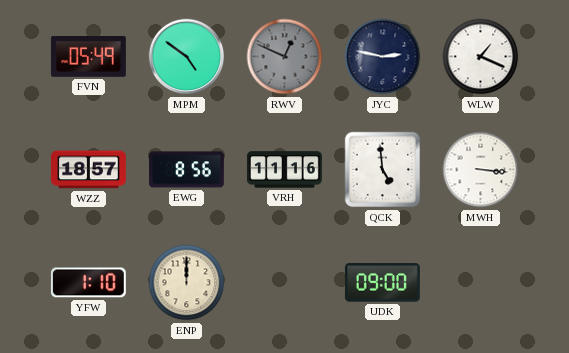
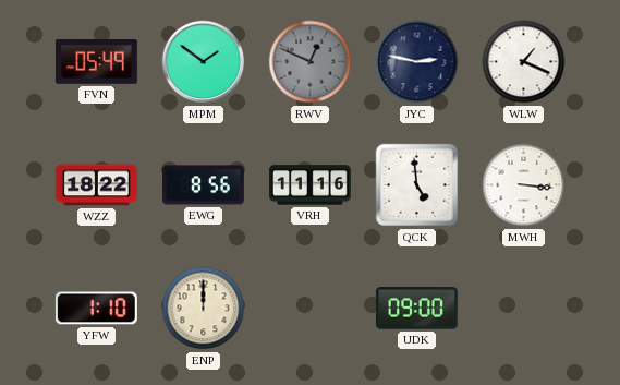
MPM: 4:51 -> 1:51 (204, 62)
WZZ: 18:57 -> 18:22 (96, 185)
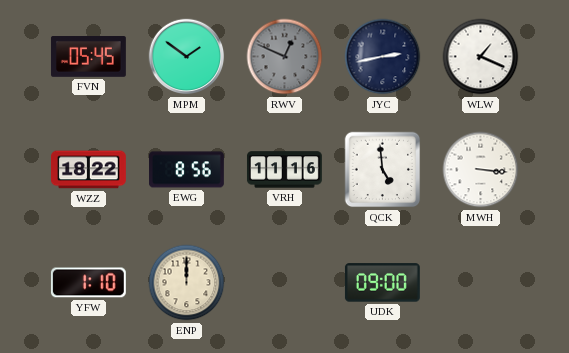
FVN: 05:49 -> 05:45 (88, 57)
JYC: 2:47 -> 2:43 (383, 57)
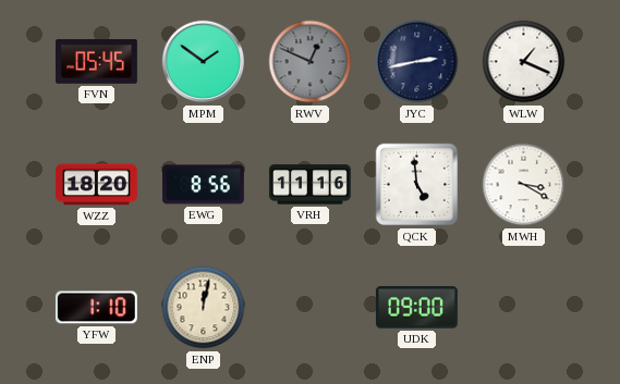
WZZ: 18:22 -> 18:20 (96, 185)
MWH: 3:16 -> 3:20 (524, 185)
ENP: 12:00 -> 12:02 (204, 308)
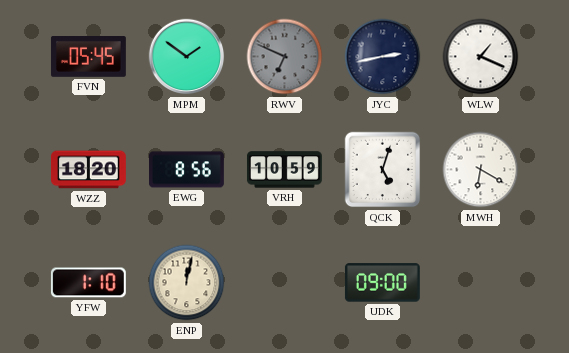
RWV: 12:49 -> 6:49 (285, 57)
VRH: 11:16 -> 10:59 (284, 170)
QCK: 4:59 -> 5:03 (383, 170)
MWH: 3:20 -> 6:20 (481, 170)
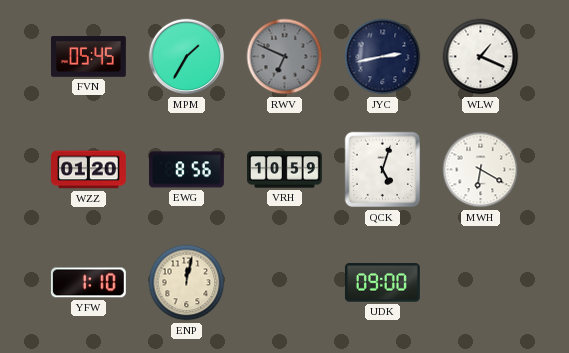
MPM: 1:51 -> 1:35 (187, 57)
WZZ: 18:20 -> 01:20 (88, 170)
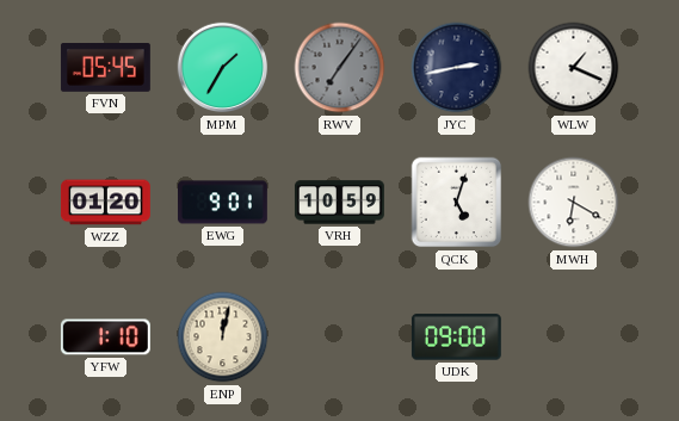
RWV: 6:49 -> 7:06 (340, 68)
EWG: 8:56 -> 9:01 (223, 203)
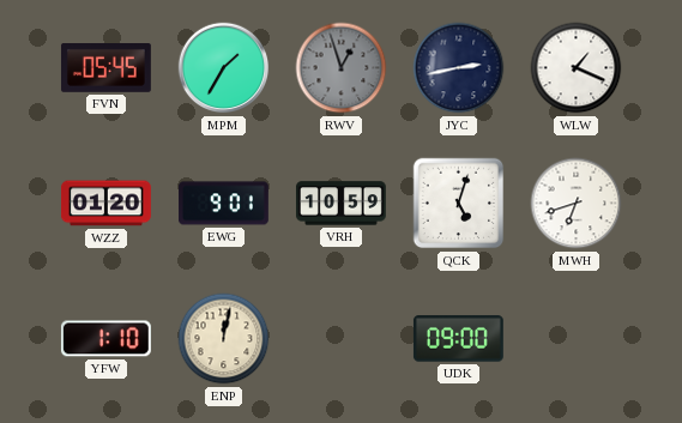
RWV: 7:06 -> 12:57 (342, 68)
MWH: 6:20 -> 6:42 (577, 204)
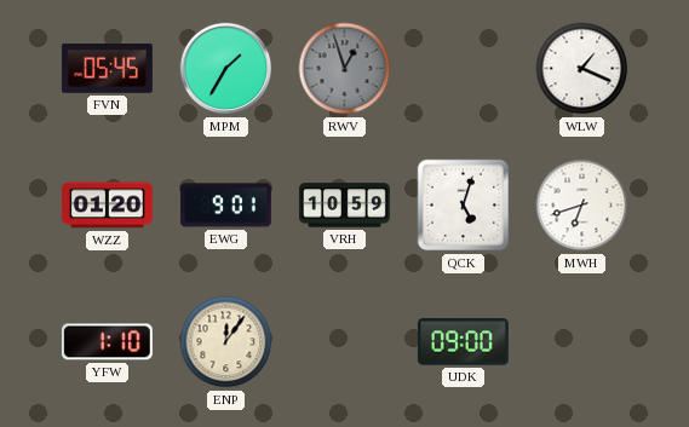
JYC: 2:43 -> none (459, 68)
ENP: 12:02 -> 12:06 (226, 342)
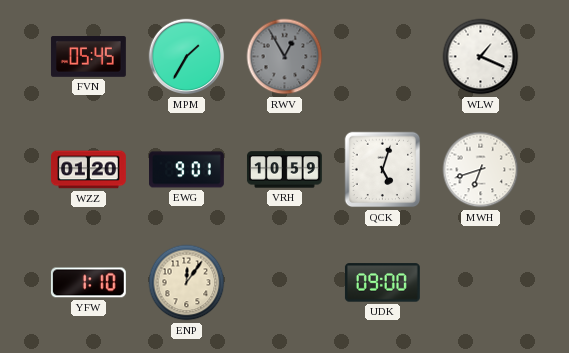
RWV: 12:57 -> 12:55 (285, 57)
